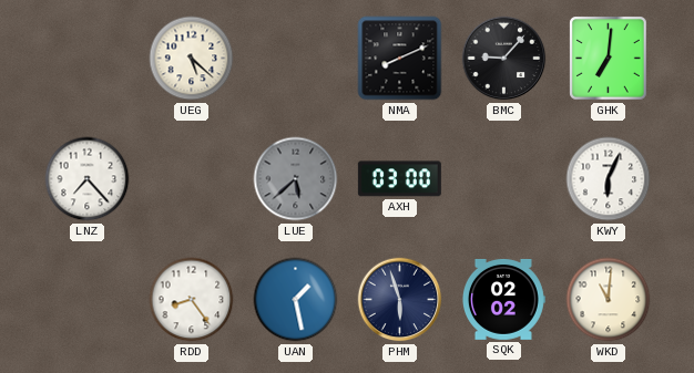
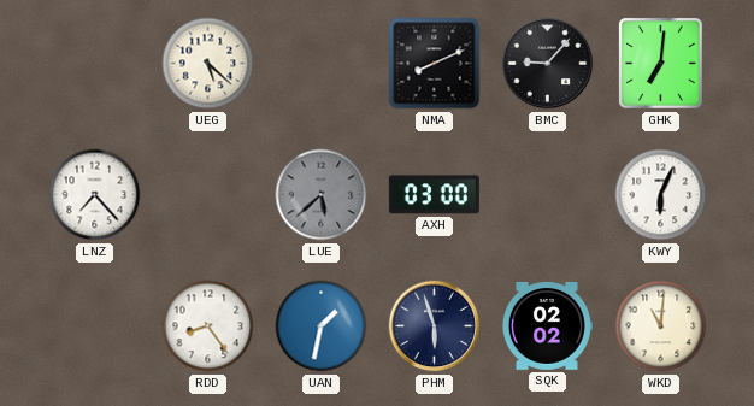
UAN: 1:28 -> 1:32 (322, 326)
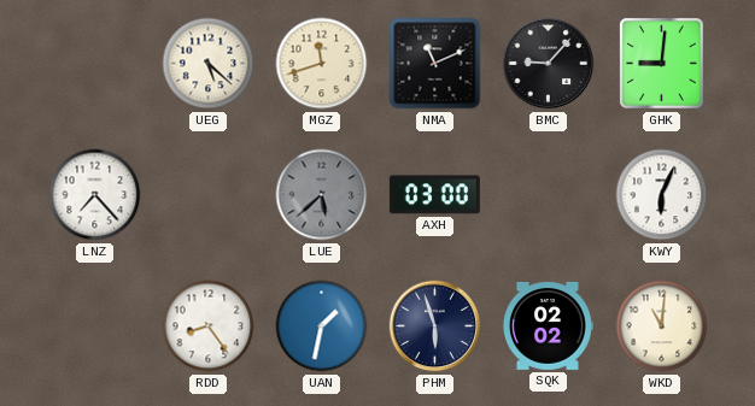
MGZ: none -> 11:42 (322, 64)
NMA: 8:11 -> 11:11 (435, 64)
GHK: 7:01 -> 9:01 (662, 64)
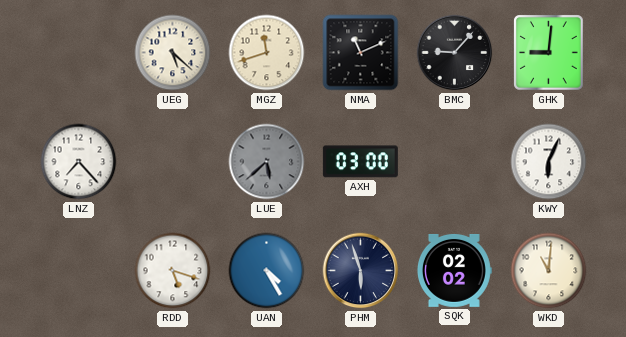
RDD: 8:24 -> 5:18 (173, 271)
UAN: 1:32 -> 4:25 (267, 271)
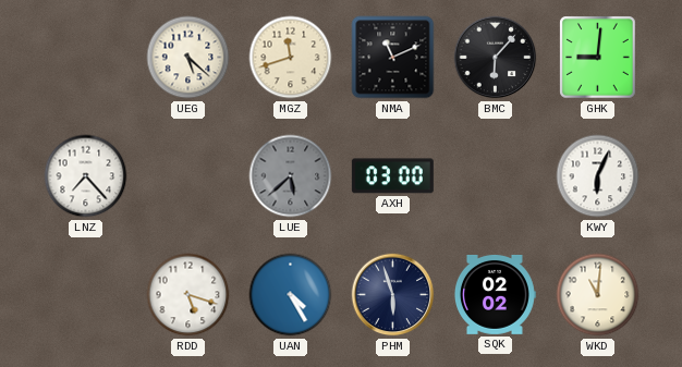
BMC: 9:07 -> 6:07 (496, 58)
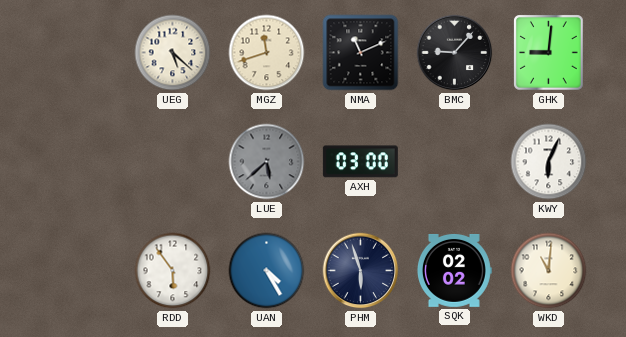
BMC: 6:07 -> 9:07 (455, 53)
LNZ: 7:23 -> none (86, 176)
RDD: 5:18 -> 5:54 (173, 271)
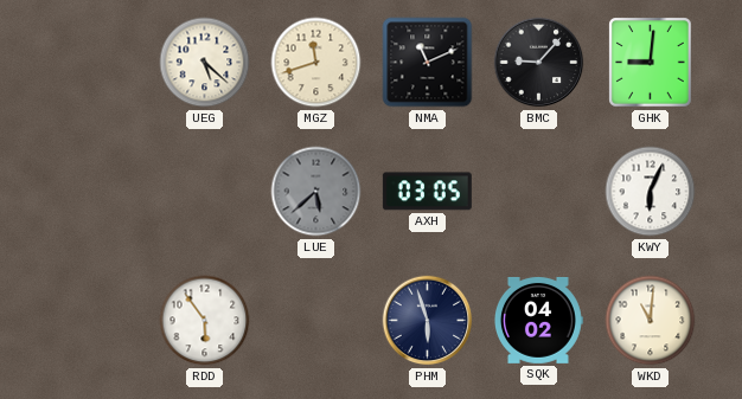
AXH: 03:00 -> 03:05 (427, 192)
UAN: 4:25 -> none (267, 271)
SQK: 02:02 -> 04:02 (538, 320)
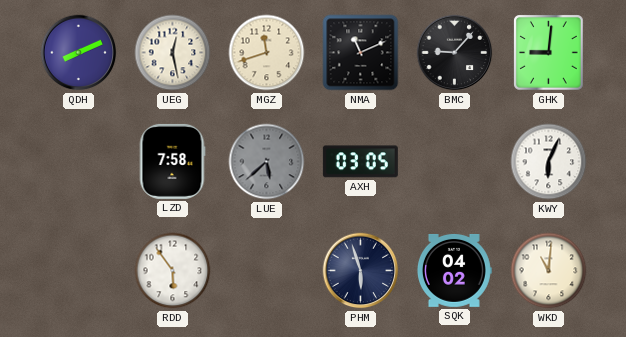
QDH: none -> 8:11 (79, 53)
UEG: 5:22 -> 12:28 (173, 53)
LZD: none -> 7:58 (172, 161)
